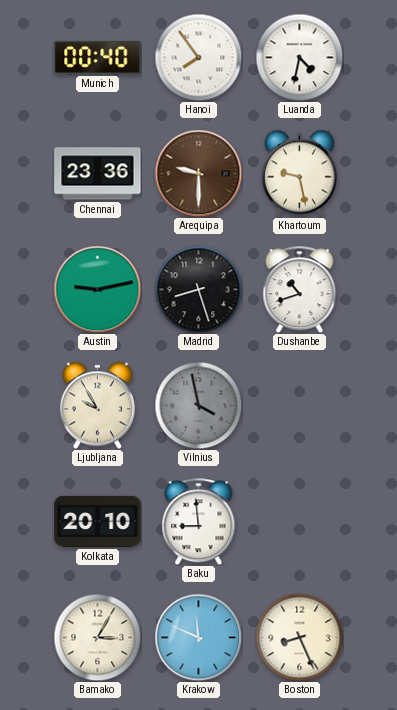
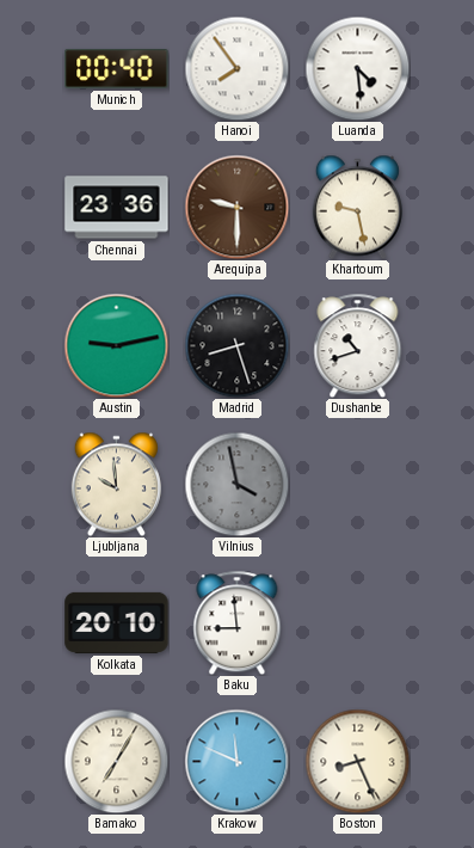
Luanda: 4:32 -> 4:29 (357, 68)
Ljubljana: 9:55 -> 9:59 (116, 484)
Bamako: 3:05 -> 7:05 (116, 761)
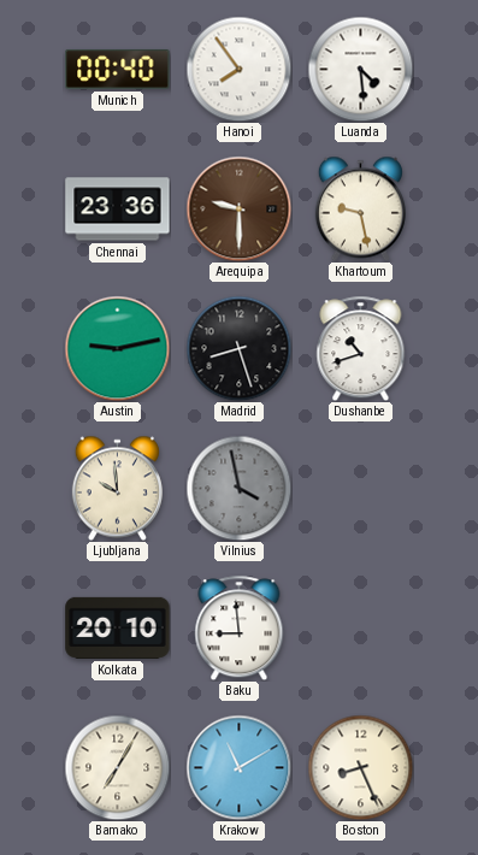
Krakow: 11:49 -> 11:10 (238, 767)
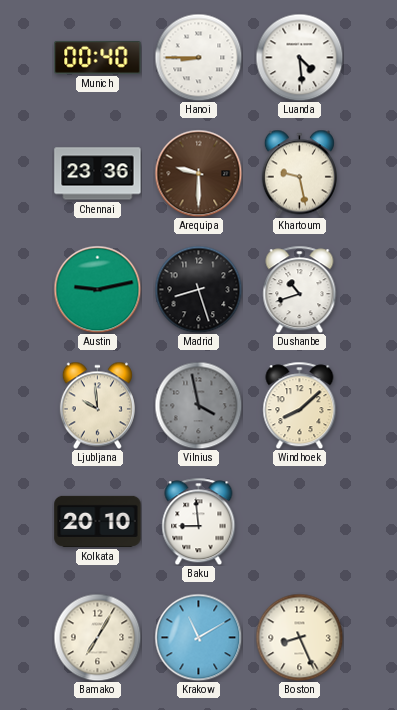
Hanoi: 7:54 -> 8:45 (198, 57)
Windhoek: none -> 8:08 (300, 405)
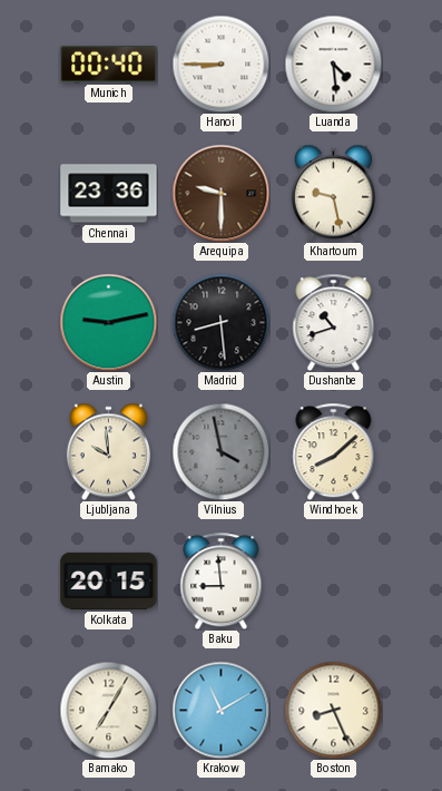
Madrid: 8:27 -> 8:29 (220, 322)
Kolkata: 20:10 -> 20:15 (109, 580)
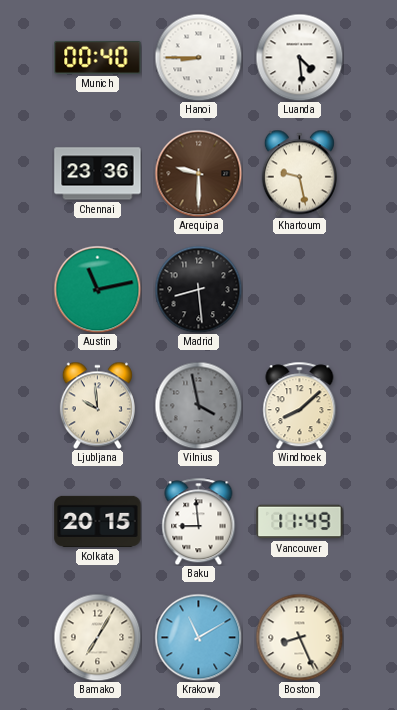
Austin: 9:13 -> 11:13 (97, 289)
Dushanbe: 10:42 -> none (334, 322)
Vancouver: none -> 11:49 (300, 522)
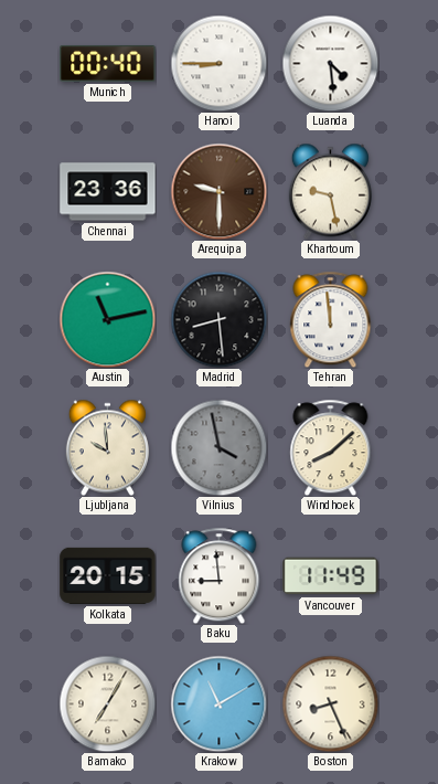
Tehran: none -> 11:59 (331, 319)
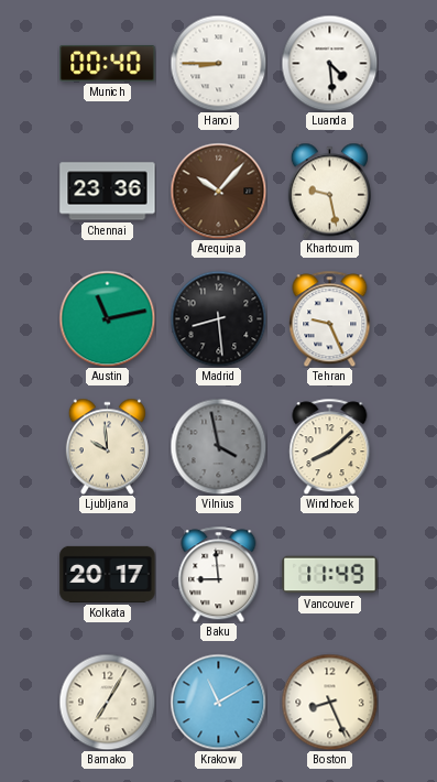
Arequipa: 9:30 -> 10:07 (218, 191)
Tehran: 11:59 -> 9:26 (330, 318)
Kolkata: 20:15 -> 20:17 (108, 574)
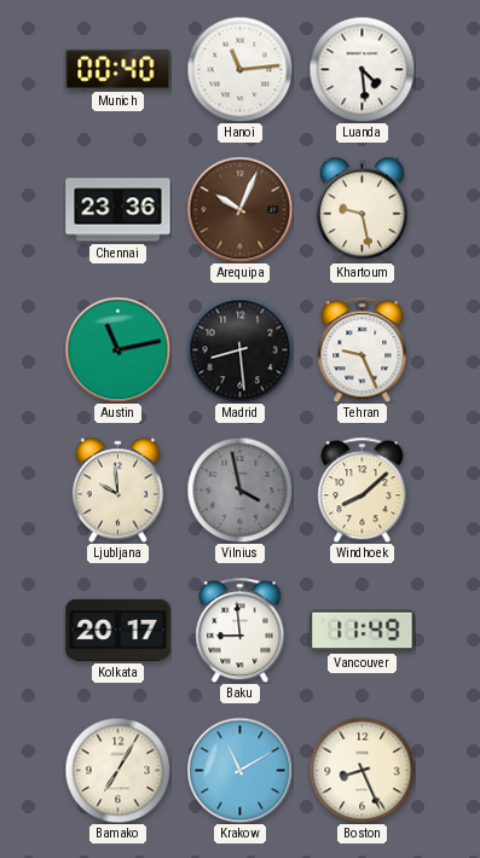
Hanoi: 8:45 -> 11:14 (239, 69)
Arequipa: 10:07 -> 10:04 (239, 209)
